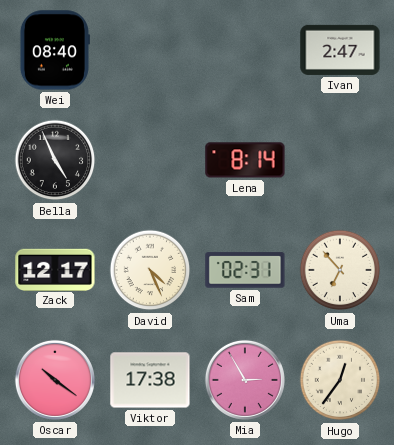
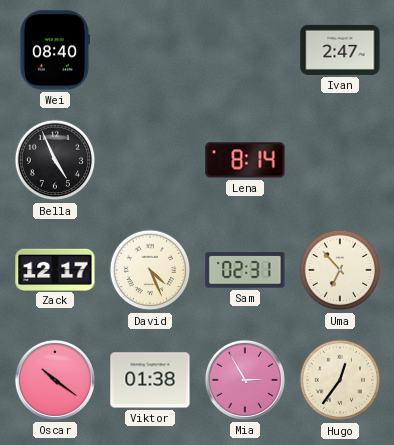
Viktor: 17:38 -> 01:38 (150, 380)
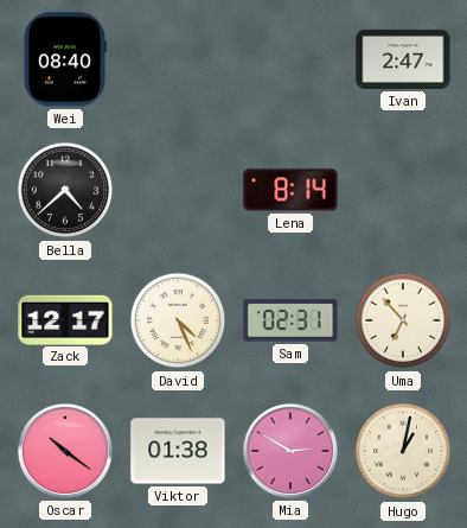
Bella: 4:56 -> 4:38 (65, 190)
Mia: 2:55 -> 2:50 (290, 451)
Hugo: 12:36 -> 1:02 (403, 451)
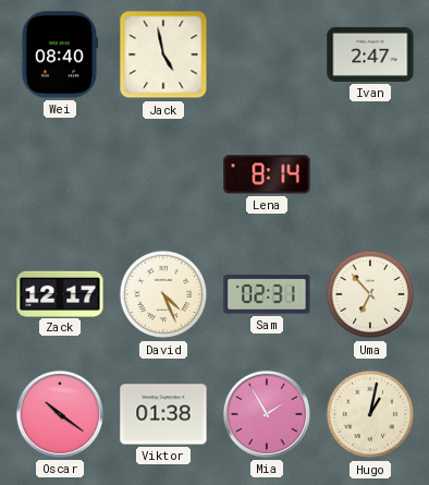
Jack: none -> 4:58 (163, 54)
Bella: 4:38 -> none (65, 190)
Mia: 2:50 -> 1:55 (267, 414)
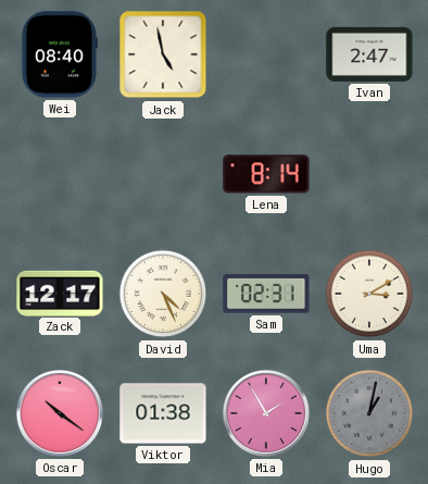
Uma: 6:53 -> 3:10 (369, 294)
Hugo dial: cream -> grey (369, 413)
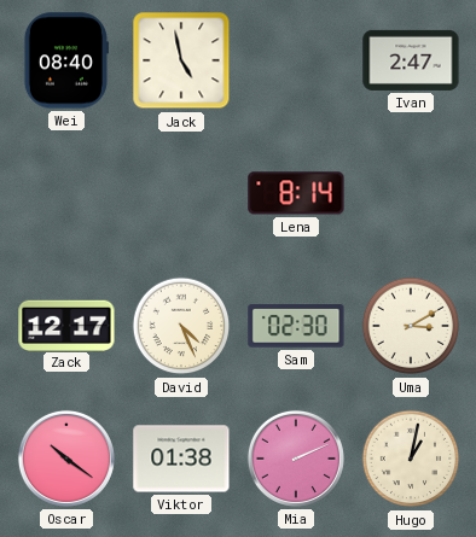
Sam: 02:31 -> 02:30 (296, 326)
Mia: 1:55 -> 2:11 (296, 459)
Hugo dial: grey -> cream (411, 459)
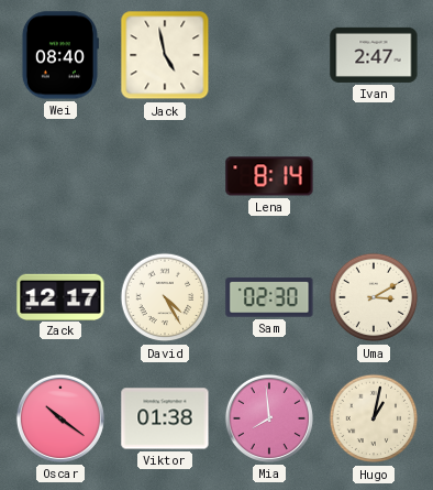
David: 4:26 -> 4:25 (165, 297)
Mia: 2:11 -> 7:59 (269, 418)
